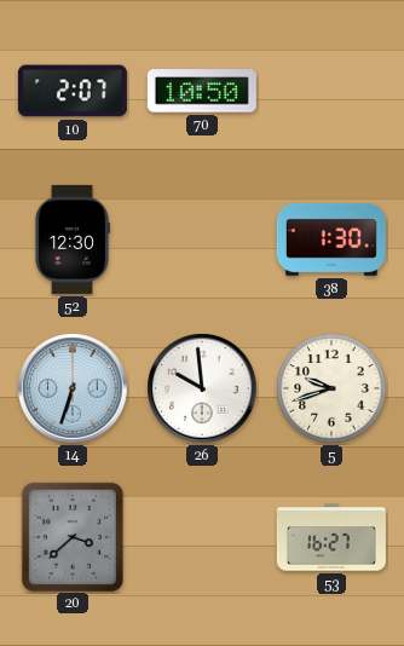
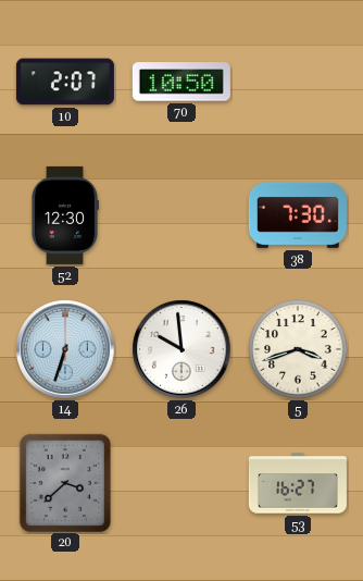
38: 1:30 -> 7:30 (298, 215)
5: 9:42 -> 3:42 (298, 349)
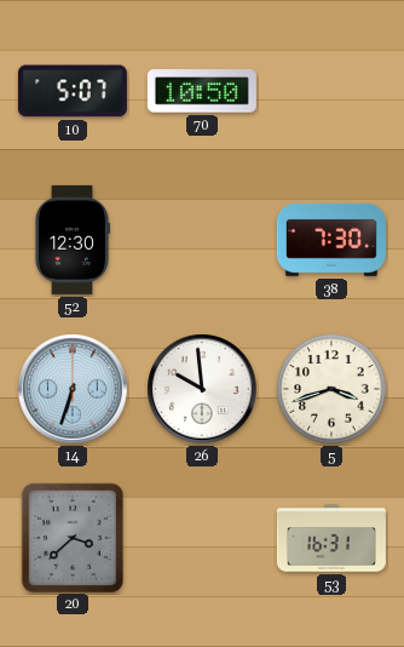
10: 2:07 -> 5:07 (73, 91)
53: 16:27 -> 16:31 (331, 538)
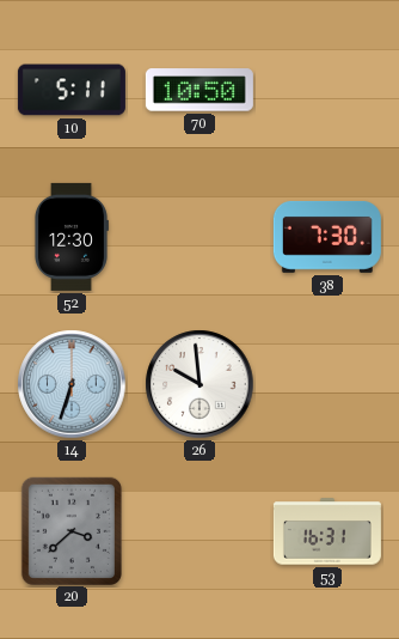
10: 5:07 -> 5:11 (72, 90)
5: 3:42 -> none (331, 389)
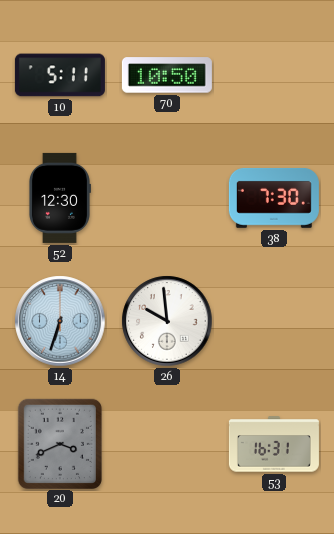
20: 3:38 -> 3:41 (60, 443)
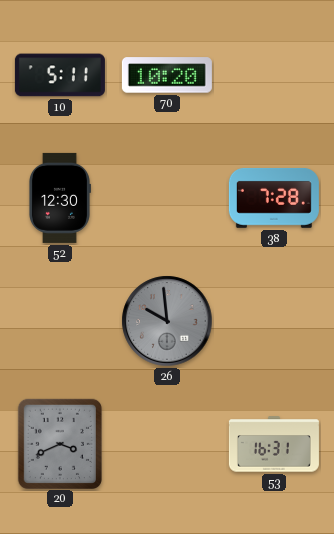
70: 10:50 -> 10:20 (167, 75)
38: 7:30 -> 7:28 (274, 198)
14: 6:33 -> none (60, 321)
26 dial: white -> grey (167, 321)
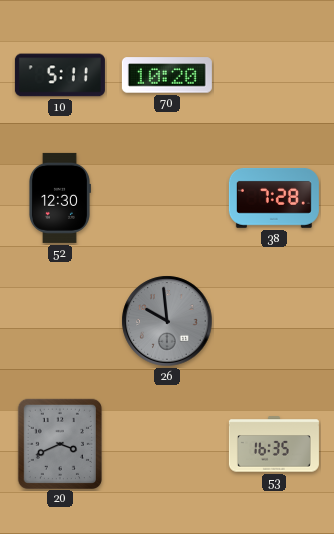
53: 16:31 -> 16:35 (274, 444)
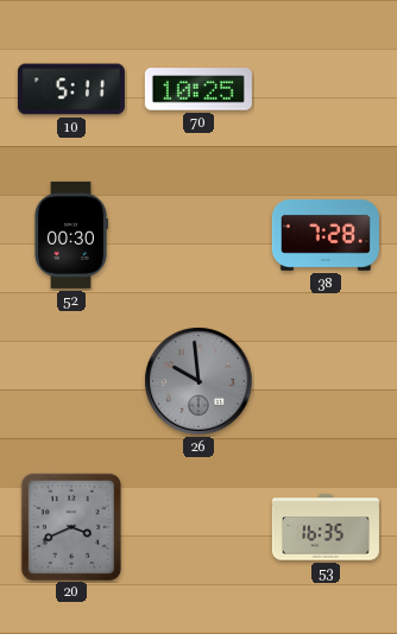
70: 10:20 -> 10:25 (198, 89)
52: 12:30 -> 00:30 (70, 235)
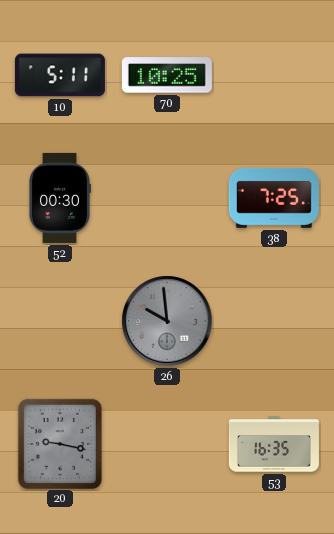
38: 7:28 -> 7:25 (274, 198)
20: 3:41 -> 9:17 (60, 443)
